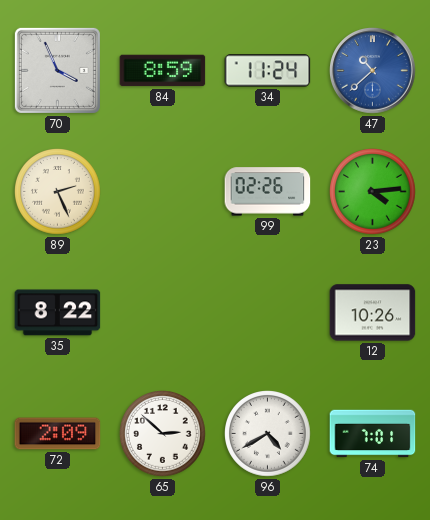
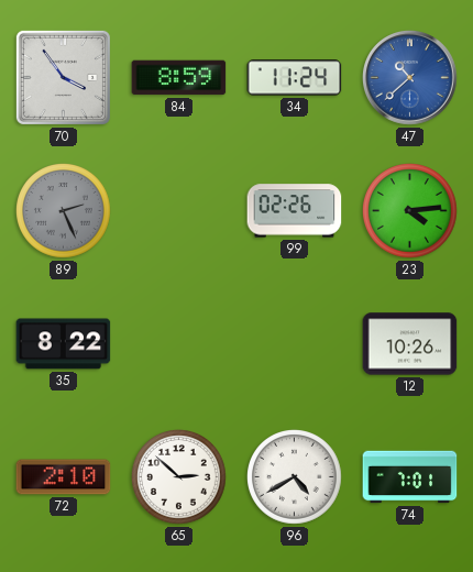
70: 3:56 -> 3:54 (63, 77)
89 dial: cream -> grey (64, 211)
72: 2:09 -> 2:10 (64, 477)
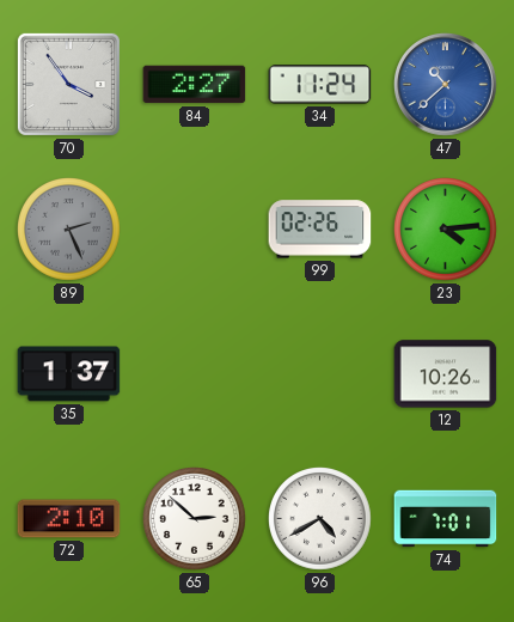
84: 8:59 -> 2:27 (195, 85)
35: 8:22 -> 1:37 (69, 374)
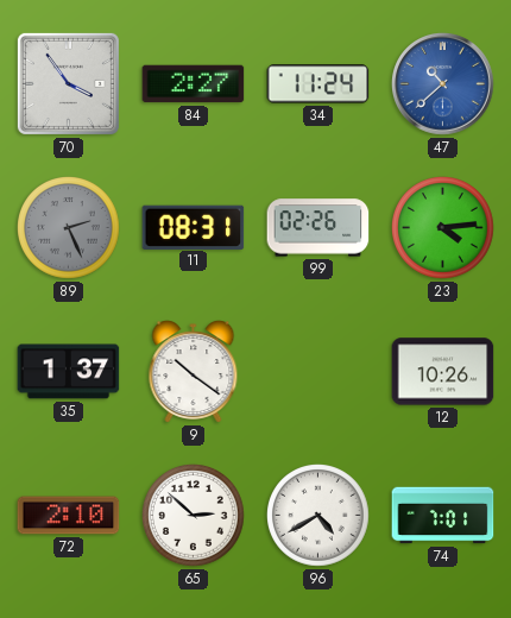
11: none -> 08:31 (194, 227)
9: none -> 10:21 (194, 372)
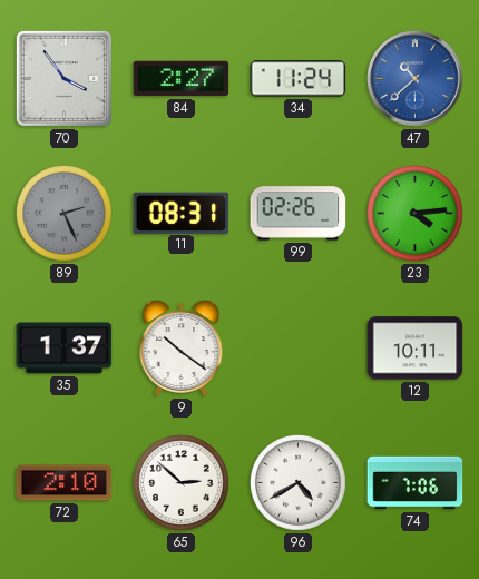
12: 10:26 -> 10:11 (416, 349)
74: 7:01 -> 7:06 (416, 483)
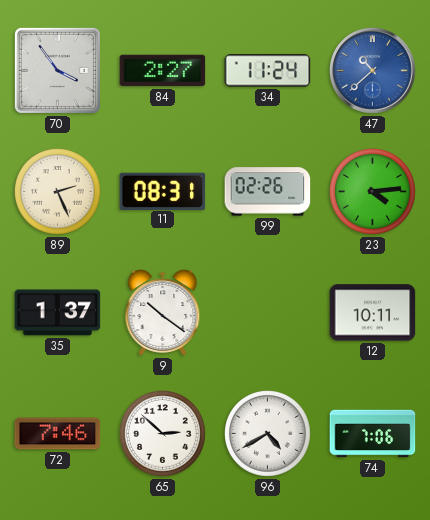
89 dial: grey -> cream (58, 192)
72: 2:10 -> 7:46 (58, 434)
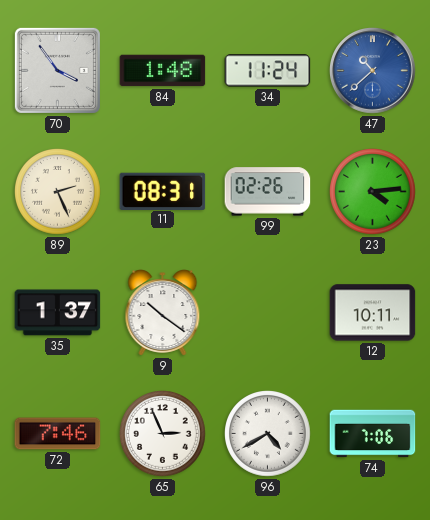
84: 2:27 -> 1:48 (163, 71)
65: 2:52 -> 2:56 (163, 434)
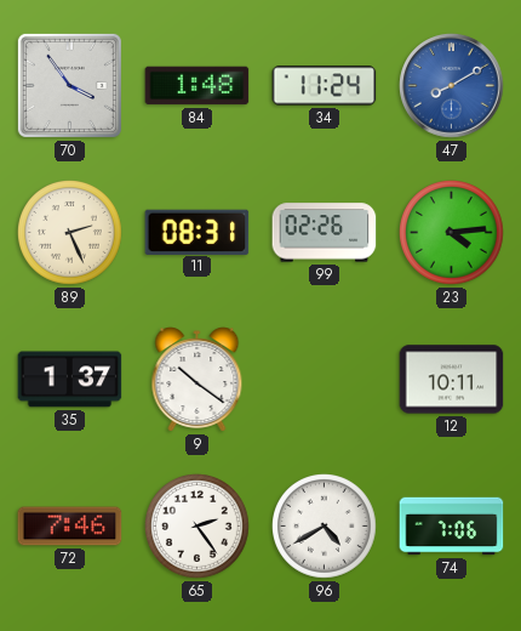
47: 10:38 -> 8:10 (452, 86)
65: 2:56 -> 2:24 (197, 527)
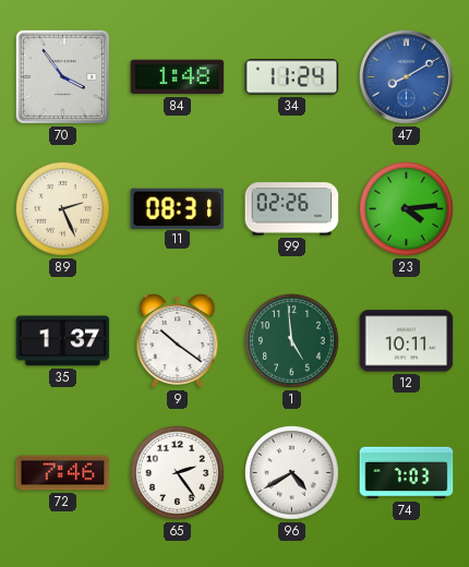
1: none -> 4:59 (292, 341)
74: 7:06 -> 7:03 (407, 473)
